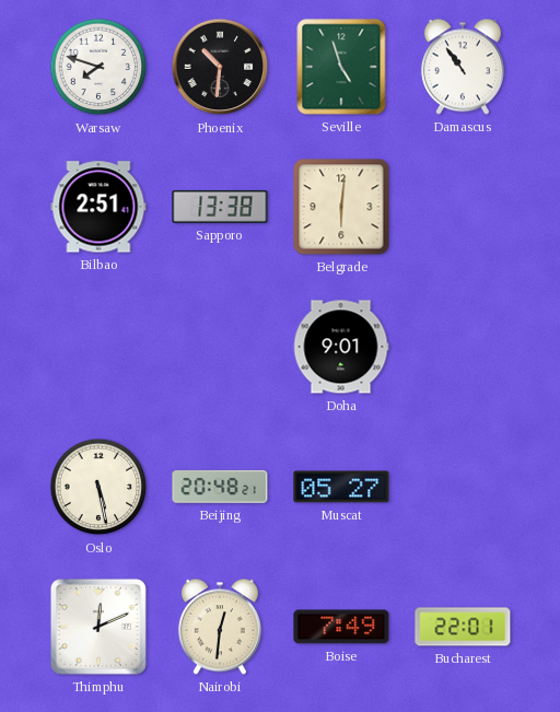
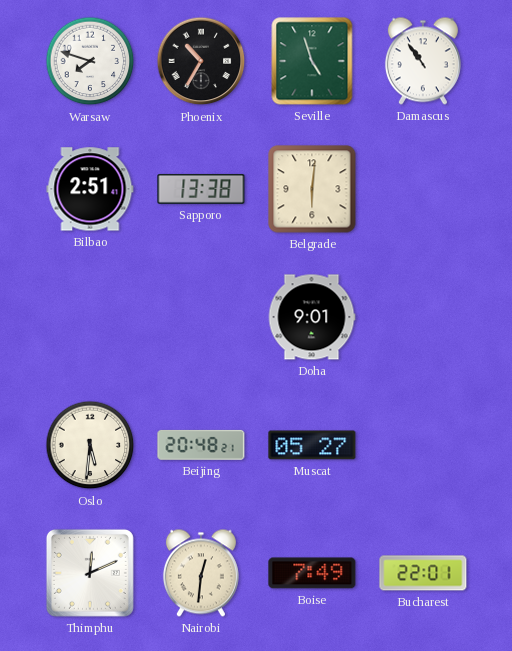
Phoenix: 10:31 -> 10:35 (201, 61)
Oslo: 5:28 -> 5:31 (90, 445)
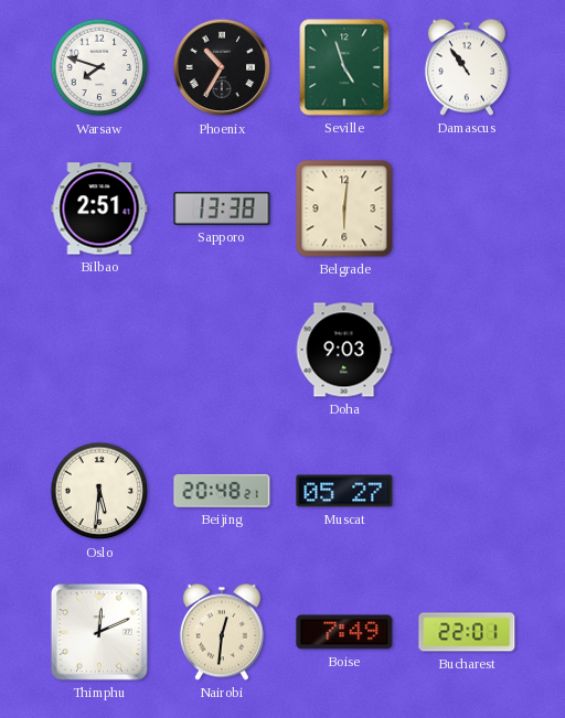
Doha: 9:01 -> 9:03 (344, 350)
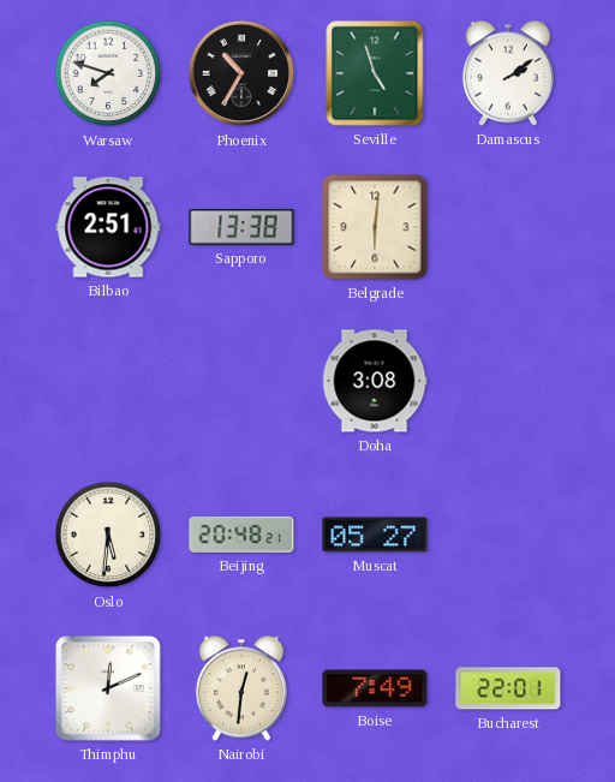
Damascus: 10:54 -> 2:09 (508, 73)
Doha: 9:03 -> 3:08 (375, 381)
